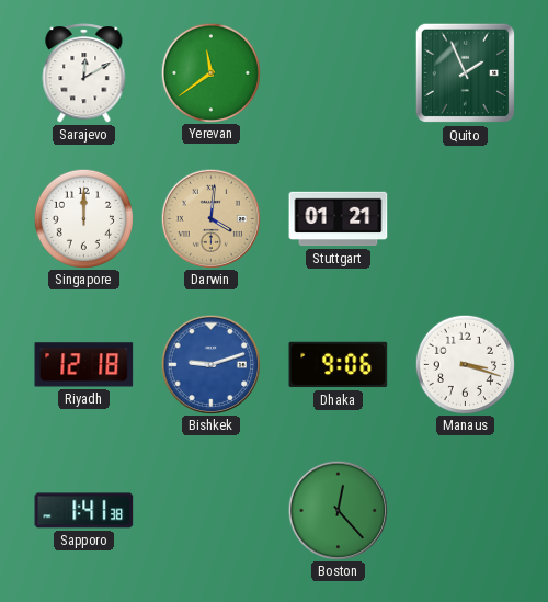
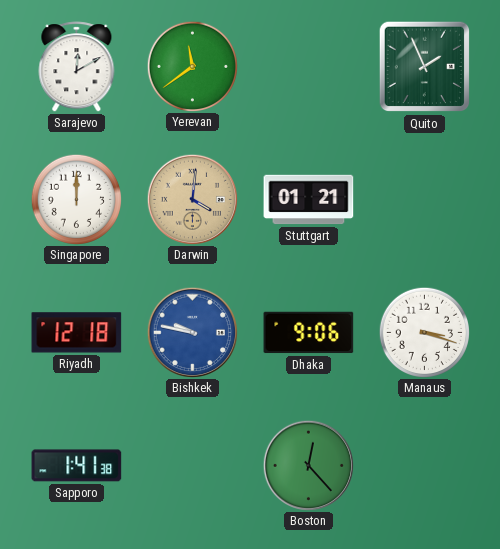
Bishkek: 9:12 -> 9:47 (192, 332)
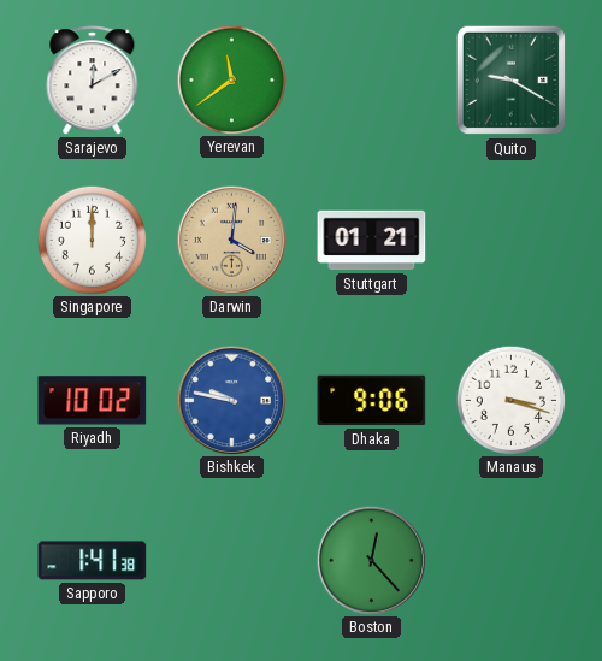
Quito: 1:56 -> 9:20 (512, 81)
Riyadh: 12:18 -> 10:02 (93, 401)
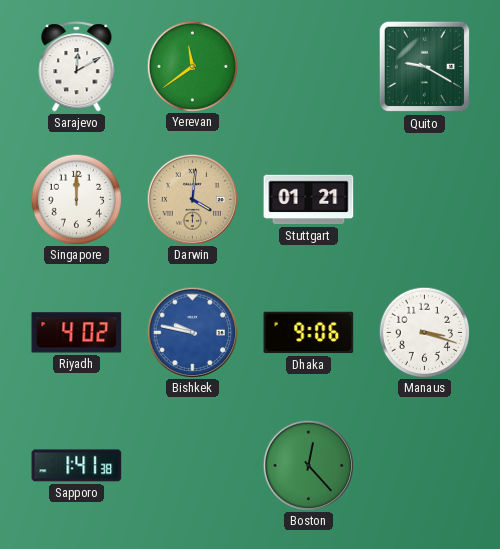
Riyadh: 10:02 -> 4:02 (77, 333)
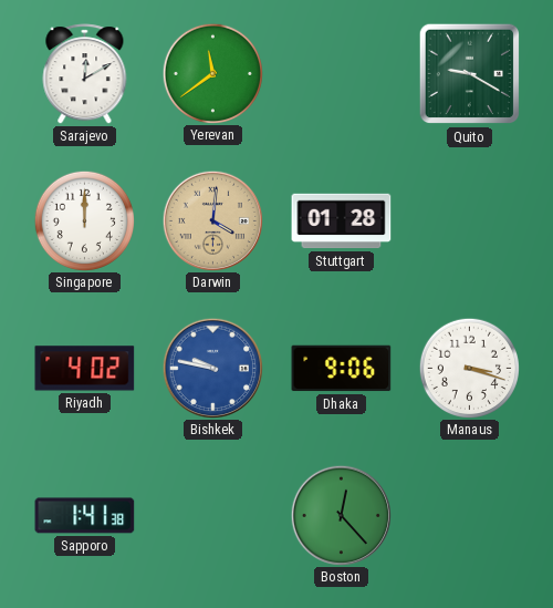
Stuttgart: 01:21 -> 01:28 (342, 221)
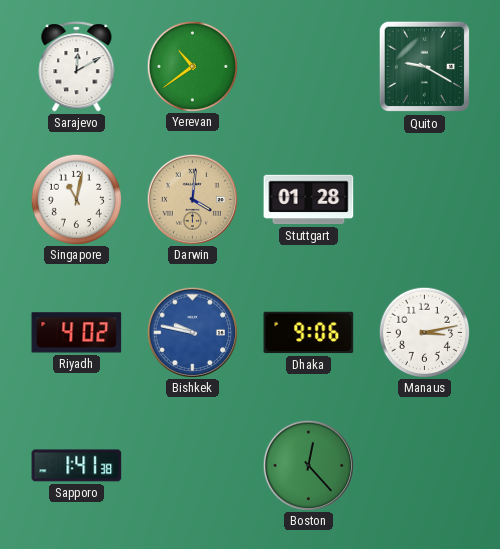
Yerevan: 11:39 -> 10:39 (192, 66)
Singapore: 12:00 -> 11:02 (76, 199)
Manaus: 3:18 -> 3:13 (424, 332)
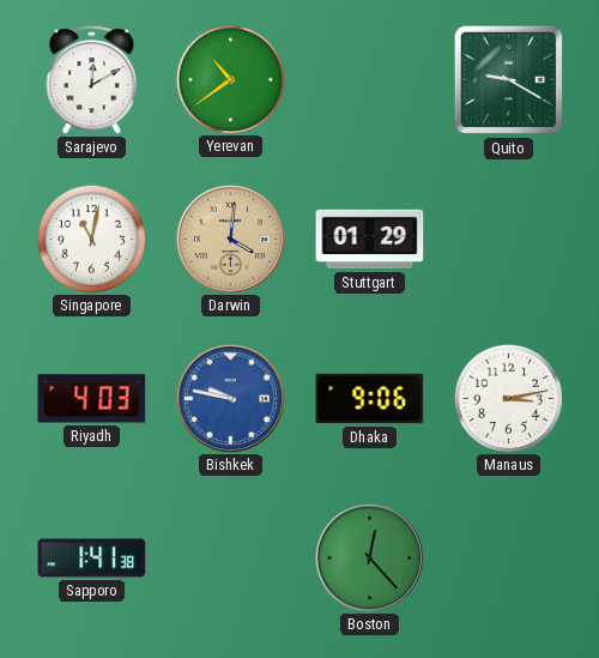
Stuttgart: 01:28 -> 01:29 (370, 240)
Riyadh: 4:02 -> 4:03 (92, 399)
